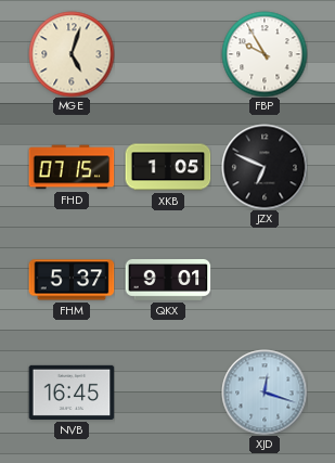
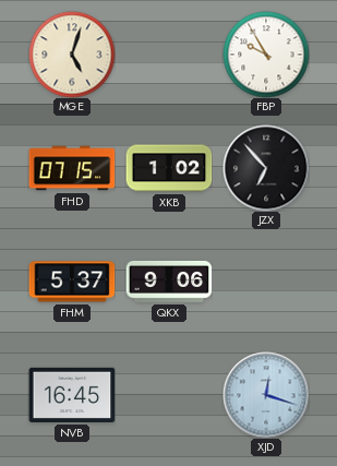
XKB: 1:05 -> 1:02 (169, 168)
JZX: 6:49 -> 6:53 (266, 168)
QKX: 9:01 -> 9:06 (169, 282)
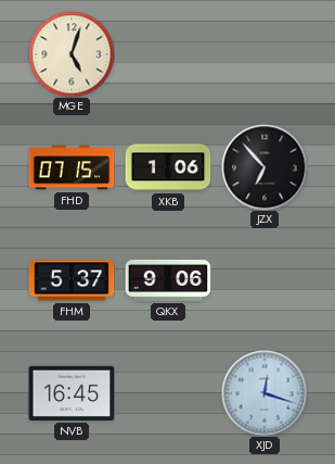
FBP: 9:55 -> none (266, 55)
XKB: 1:02 -> 1:06 (168, 167)
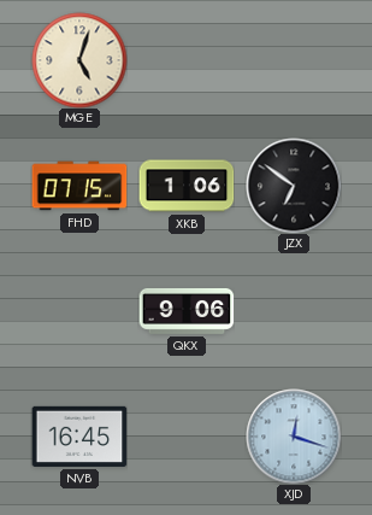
JZX: 6:53 -> 6:51 (294, 186)
FHM: 5:37 -> none (72, 280)
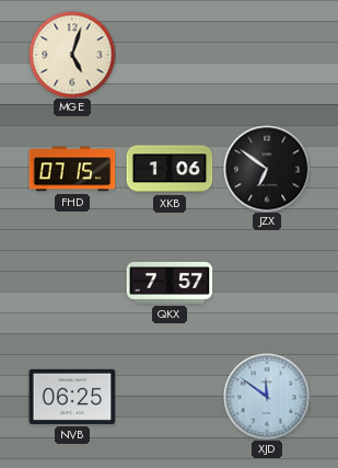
QKX: 9:06 -> 7:57 (170, 283)
NVB: 16:45 -> 06:25 (72, 397)
XJD: 12:18 -> 11:51 (267, 397)
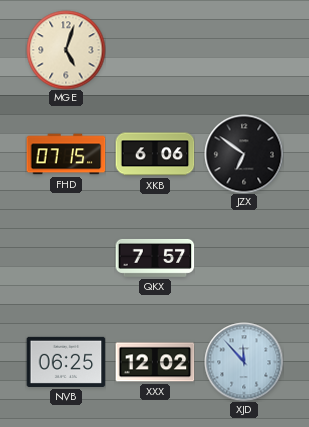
XKB: 1:06 -> 6:06 (155, 154)
XXX: none -> 12:02 (155, 362)
XJD: 11:51 -> 11:53 (244, 362)
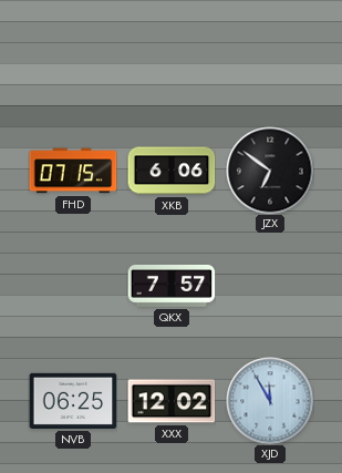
MGE: 5:03 -> none (66, 50)
XJD: 11:53 -> 11:55 (270, 401)
